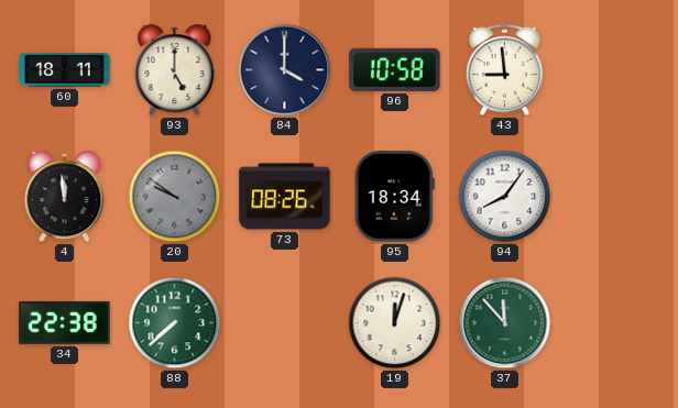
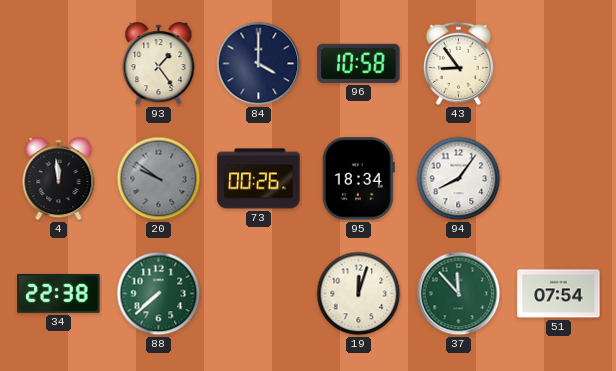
60: 18:11 -> none (65, 70)
93: 5:00 -> 1:24 (159, 64)
43: 8:59 -> 8:54 (458, 63)
73: 08:26 -> 00:26 (259, 179)
51: none -> 07:54 (559, 294)
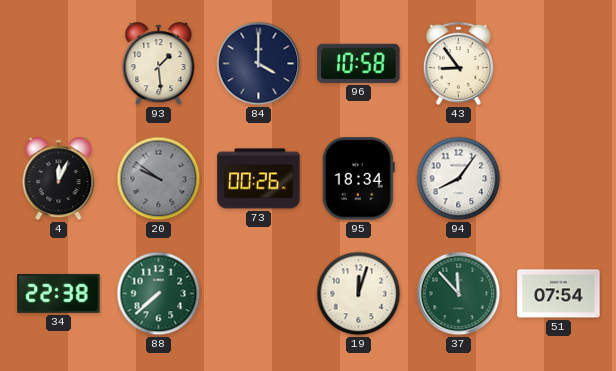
93: 1:24 -> 1:29 (159, 64)
4: 11:59 -> 12:04 (59, 179)
